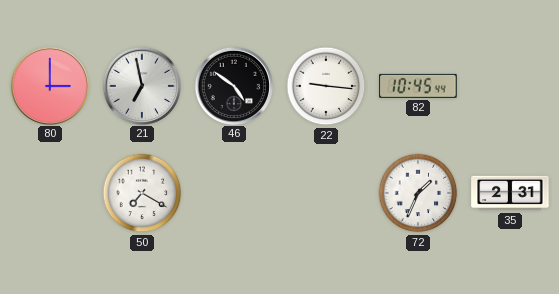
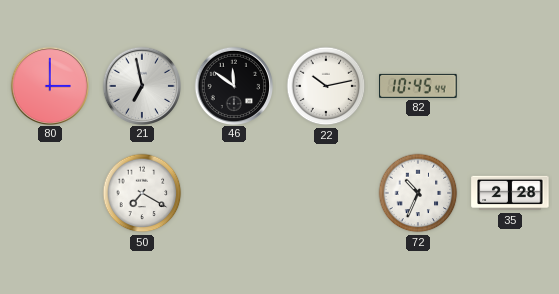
46: 4:51 -> 11:51 (233, 85)
22: 9:16 -> 10:13 (326, 86)
72: 1:34 -> 10:34 (418, 193)
35: 2:31 -> 2:28 (510, 193)
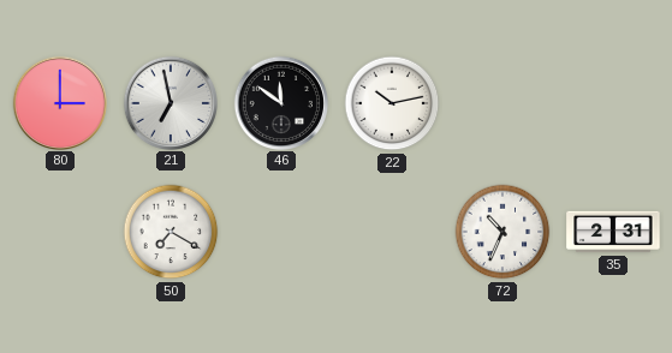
82: 10:45 -> none (418, 86)
35: 2:28 -> 2:31 (613, 232)
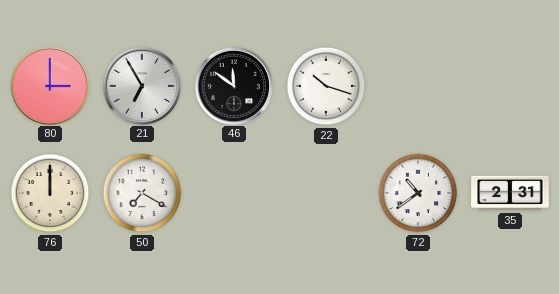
21: 6:58 -> 6:55 (141, 85)
22: 10:13 -> 10:18 (326, 86)
76: none -> 12:00 (50, 193)
72: 10:34 -> 10:39 (418, 193)
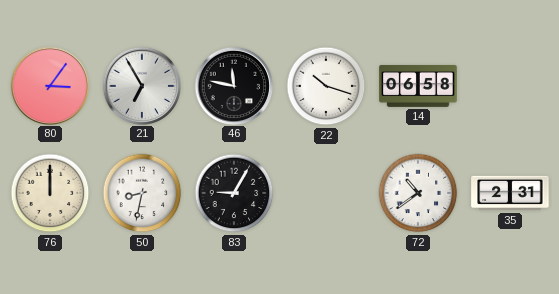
80: 3:00 -> 3:06 (49, 85)
46: 11:51 -> 11:47 (233, 85)
14: none -> 06:58 (418, 86)
50: 7:20 -> 8:32 (142, 193)
83: none -> 9:05 (234, 193)
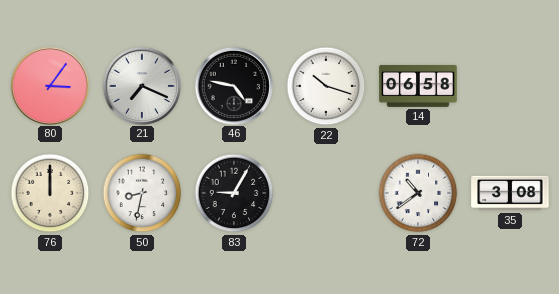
21: 6:55 -> 7:19 (141, 85)
46: 11:47 -> 4:47 (233, 85)
35: 2:31 -> 3:08 (510, 193)
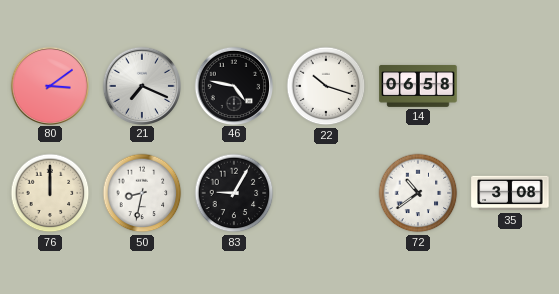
80: 3:06 -> 3:09 (49, 85)
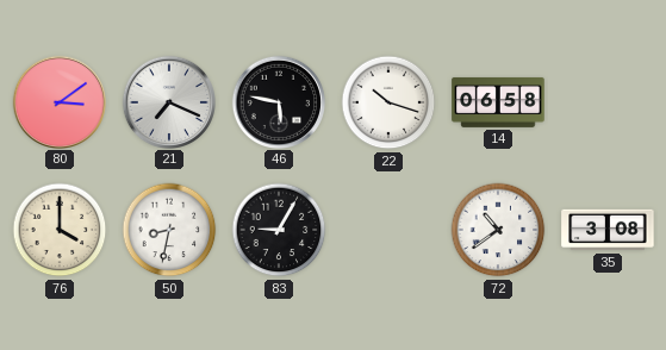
46: 4:47 -> 5:47 (278, 101)
76: 12:00 -> 4:00 (60, 230)
